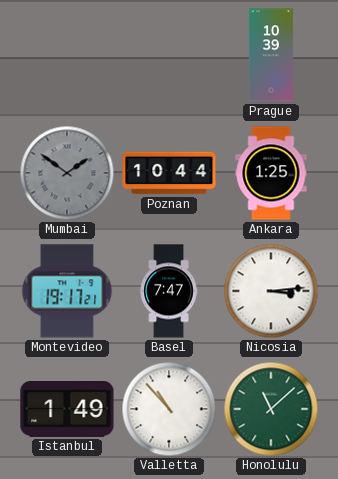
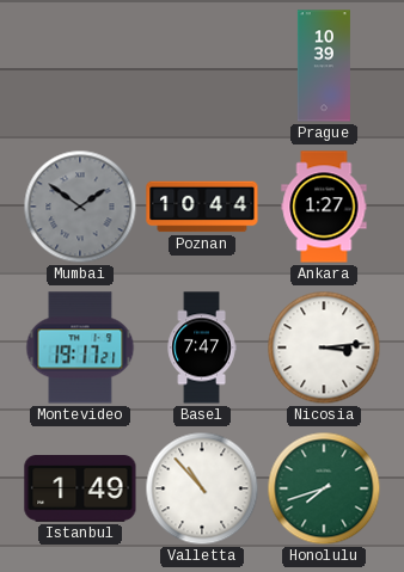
Ankara: 1:25 -> 1:27 (324, 207)
Honolulu: 11:08 -> 7:42 (324, 488)
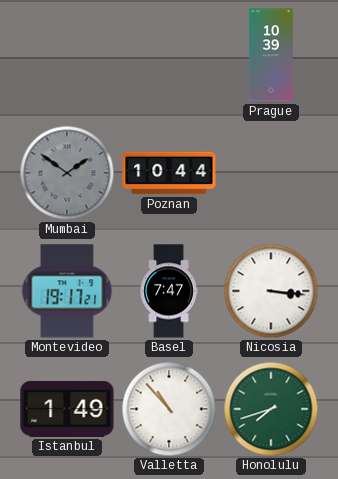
Ankara: 1:27 -> none (324, 207)
Nicosia: 3:14 -> 3:16 (271, 291)
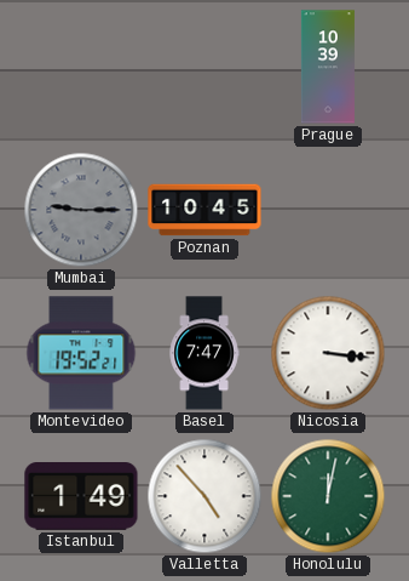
Mumbai: 1:51 -> 9:15 (81, 210)
Poznan: 10:44 -> 10:45 (204, 210)
Montevideo: 19:17 -> 19:52 (81, 353)
Valletta: 10:53 -> 4:53 (204, 496)
Honolulu: 7:42 -> 12:02 (328, 496)
